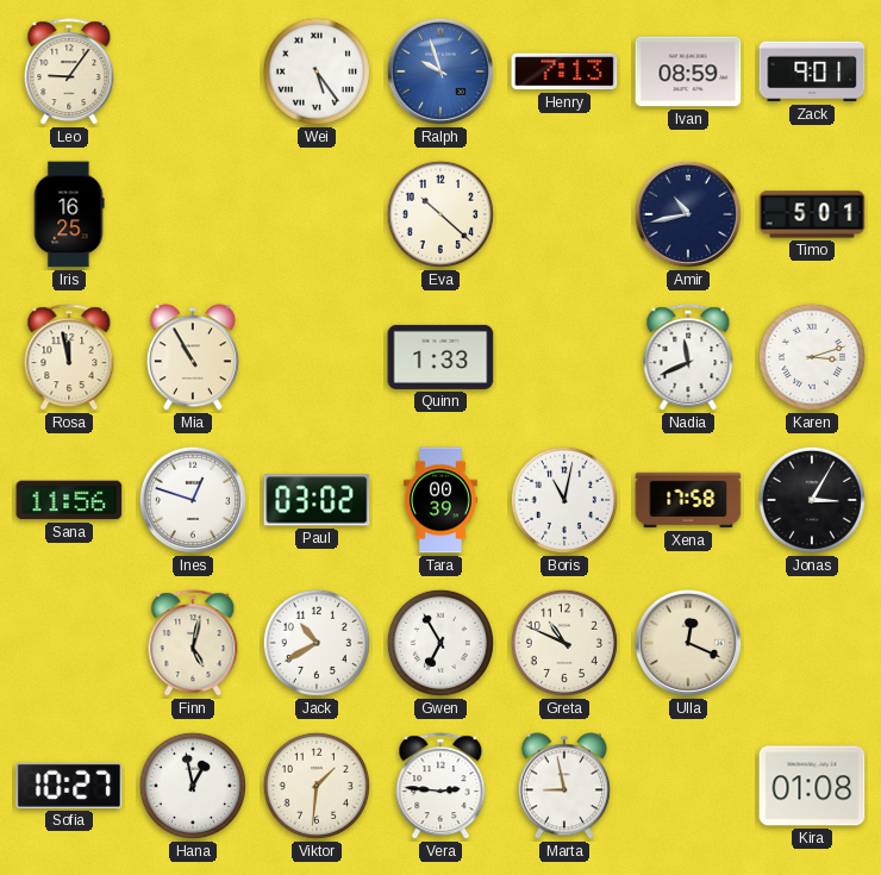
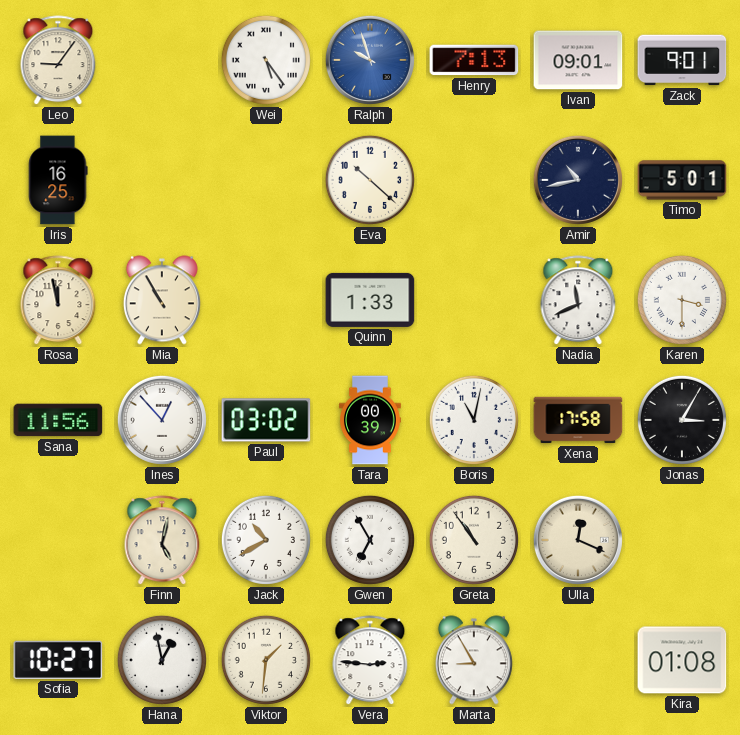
Ivan: 08:59 -> 09:01 (578, 60)
Karen: 3:12 -> 3:30 (682, 300)
Ines: 12:48 -> 12:53 (162, 420)
Greta: 10:49 -> 10:54 (474, 540)
Marta: 8:58 -> 8:55 (474, 660)
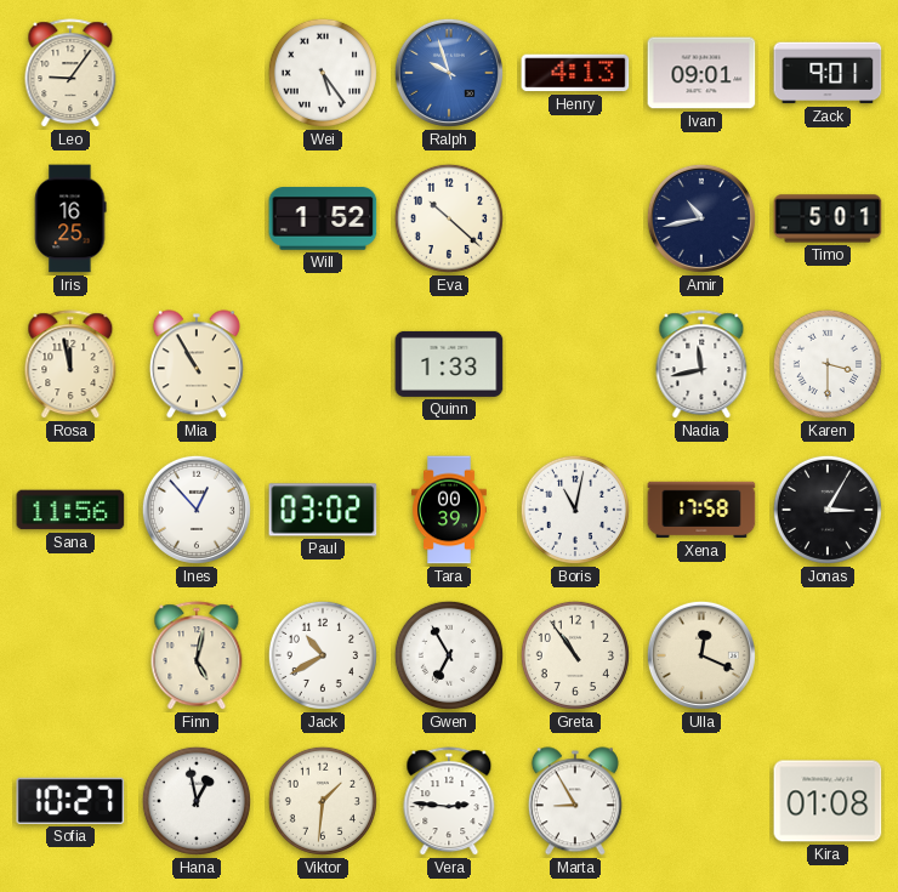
Henry: 7:13 -> 4:13 (575, 73)
Will: none -> 1:52 (323, 218)
Nadia: 11:41 -> 11:43 (701, 365)
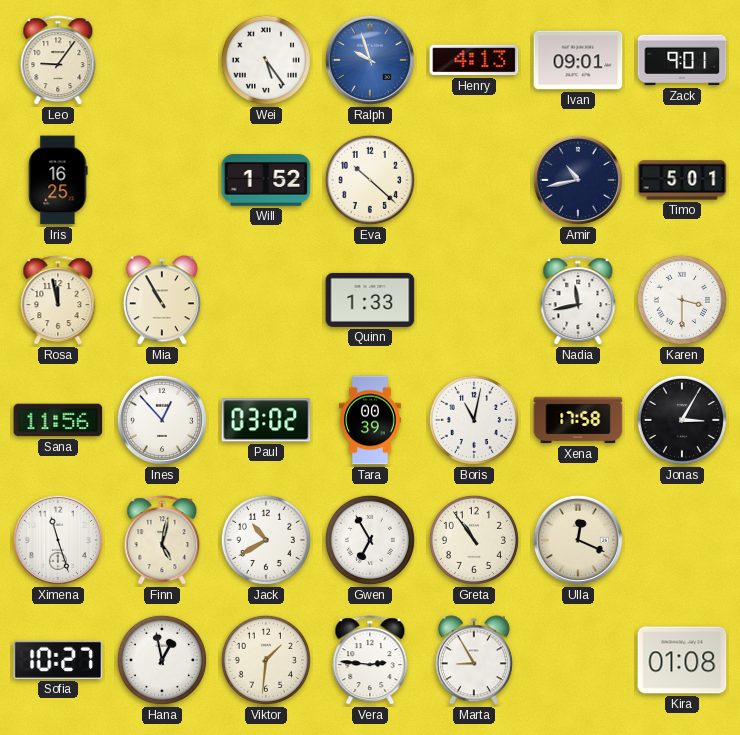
Ximena: none -> 11:27 (58, 540)
